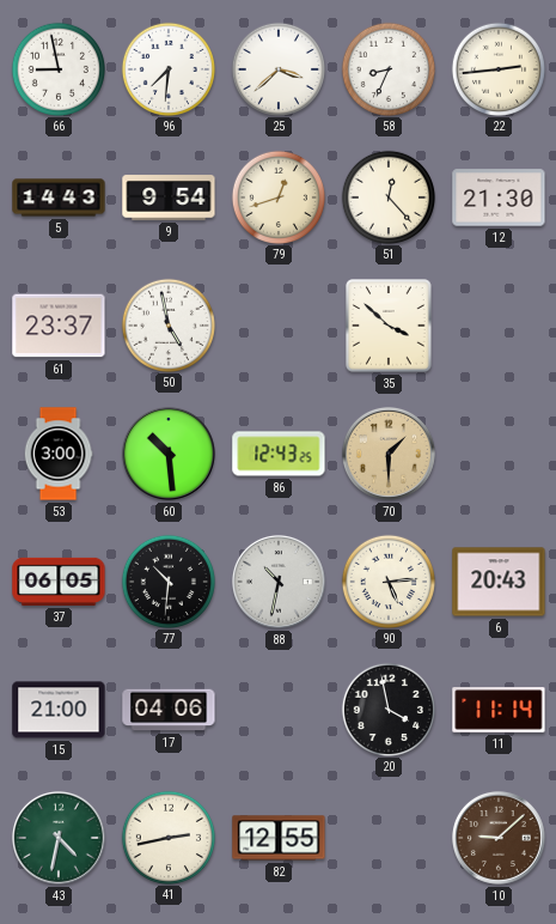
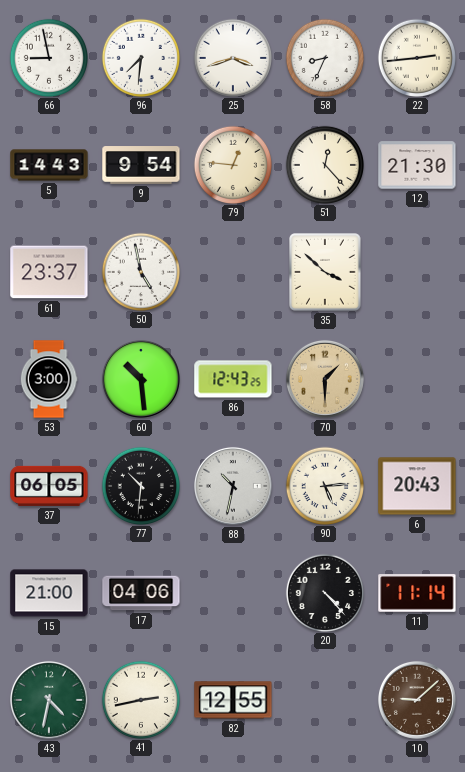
25: 3:38 -> 3:42 (232, 57)
79: 12:42 -> 12:46 (232, 164)
20: 3:58 -> 4:23 (324, 592)
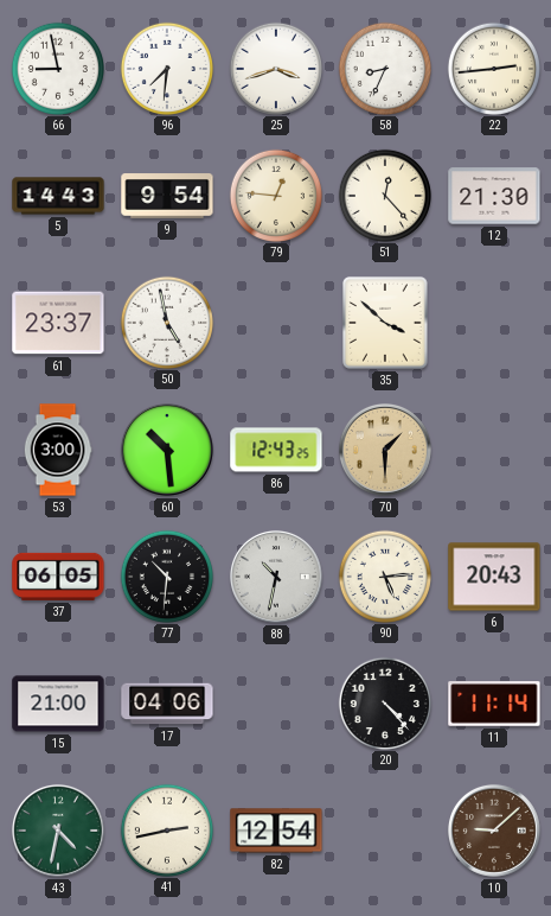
82: 12:55 -> 12:54 (276, 831)
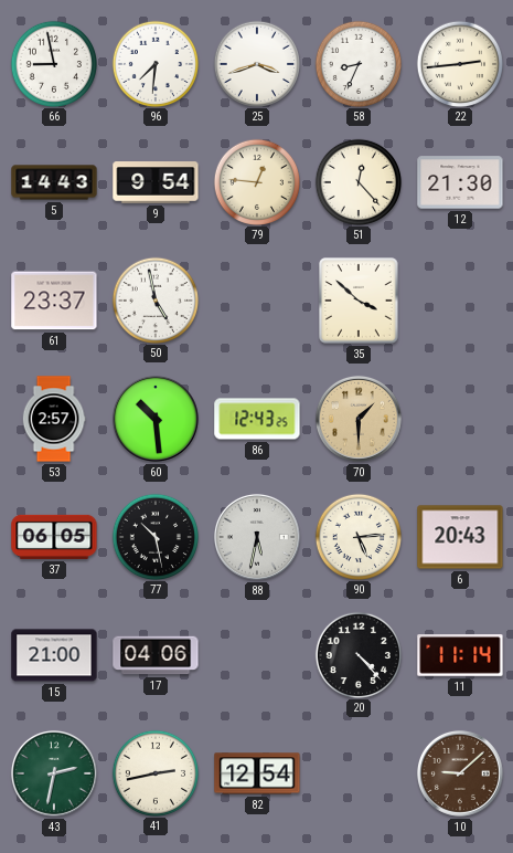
53: 3:00 -> 2:57 (54, 419)
77: 10:31 -> 10:28 (154, 536)
88: 10:32 -> 5:32 (257, 537)
43: 4:32 -> 2:32 (54, 773)
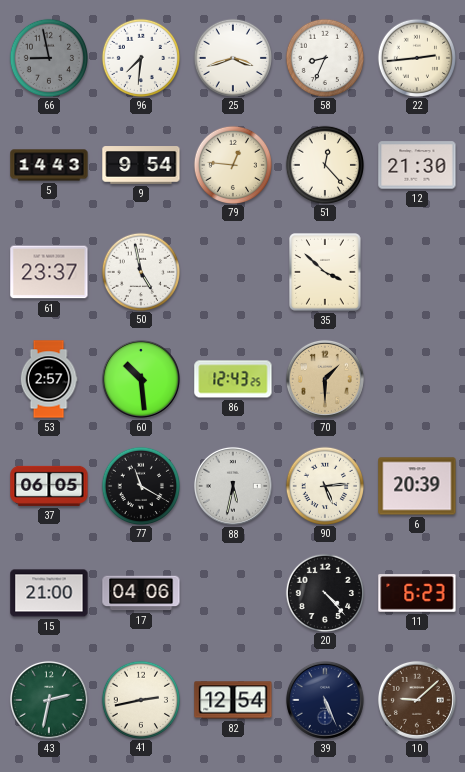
66 dial: white -> grey (48, 57)
77: 10:28 -> 11:20 (140, 485)
6: 20:43 -> 20:39 (417, 486)
11: 11:14 -> 6:23 (417, 593)
39: none -> 5:26 (325, 700)
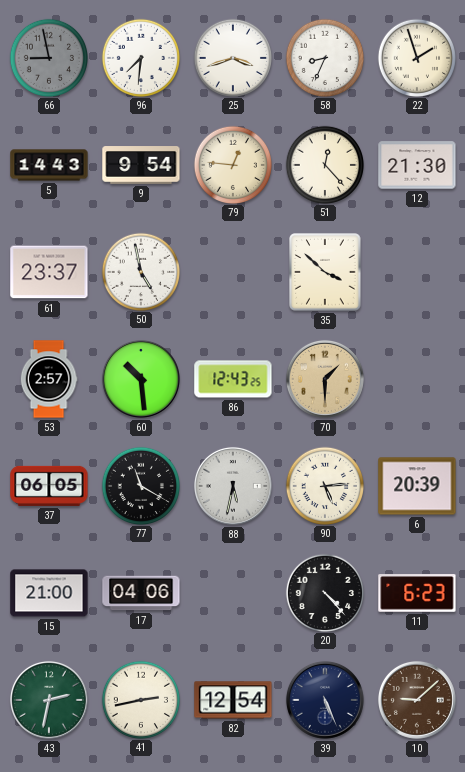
22: 2:44 -> 1:57 (416, 57)
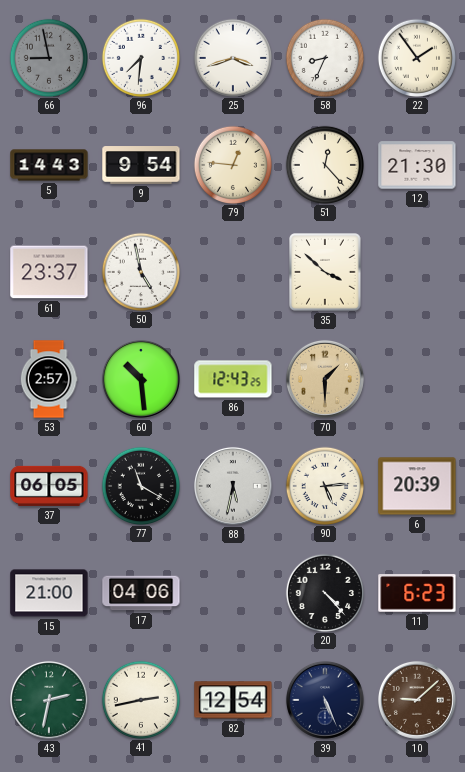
22: 1:57 -> 1:54 (416, 57)
